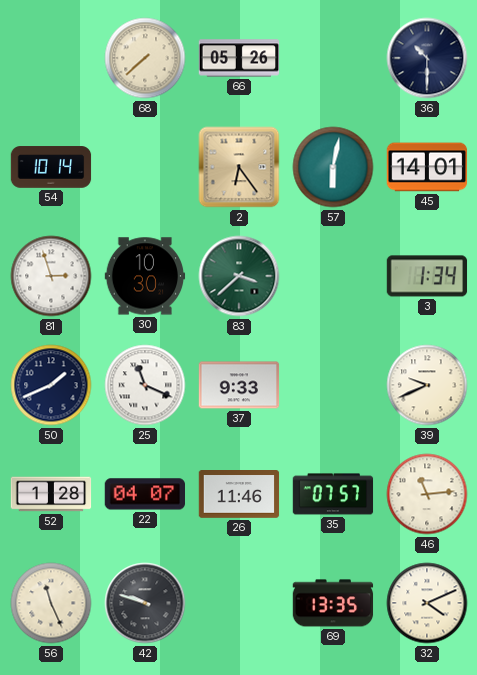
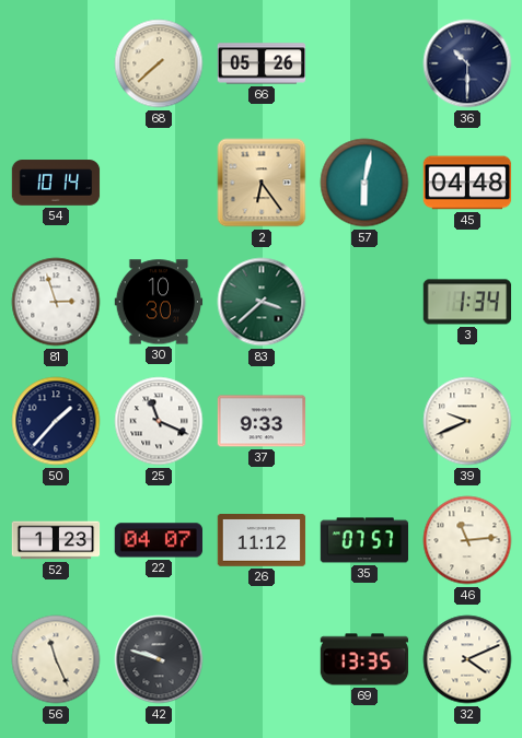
45: 14:01 -> 04:48 (467, 183)
50: 1:41 -> 1:37 (56, 421)
52: 1:28 -> 1:23 (56, 540)
26: 11:46 -> 11:12 (262, 540)
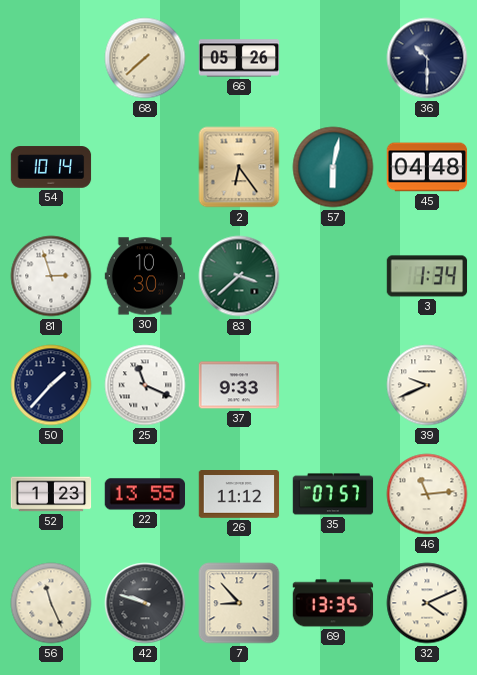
22: 04:07 -> 13:55 (144, 494)
7: none -> 8:53 (239, 603)
